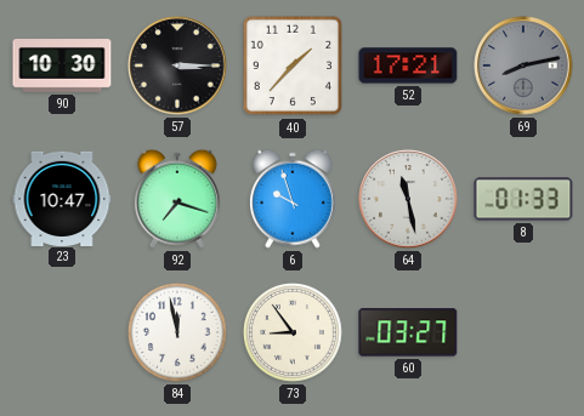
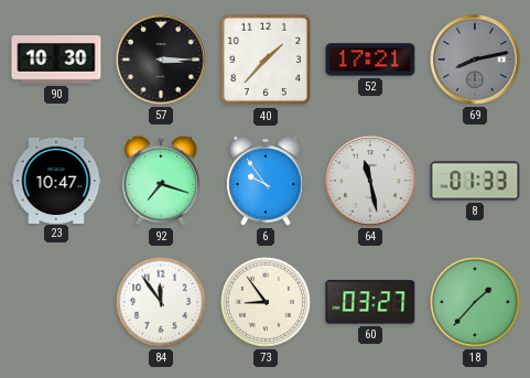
6: 9:57 -> 9:54 (266, 181)
84: 11:58 -> 11:54 (162, 303)
18: none -> 1:37 (476, 303)
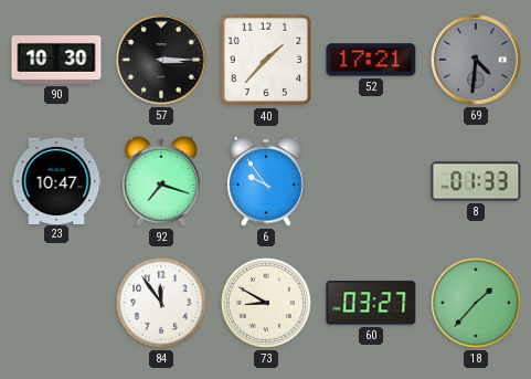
69: 8:13 -> 4:31 (476, 60)
64: 11:28 -> none (370, 181)
73: 8:54 -> 8:50 (267, 304)
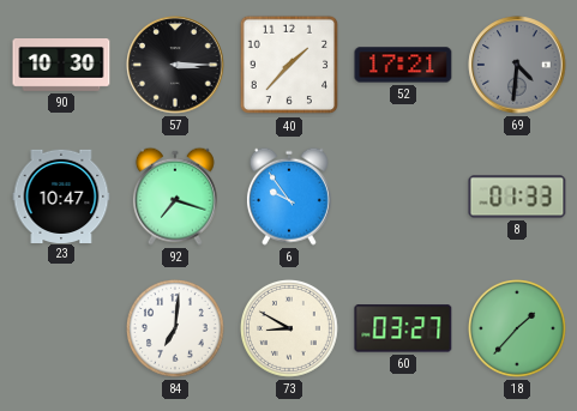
84: 11:54 -> 7:01 (176, 330)
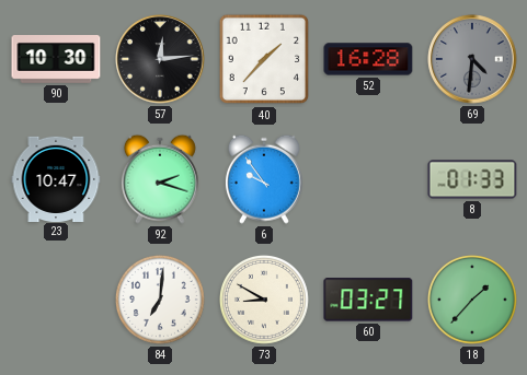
57: 3:15 -> 12:14 (160, 59)
52: 17:21 -> 16:28 (368, 59)
92: 7:18 -> 2:18 (160, 179)
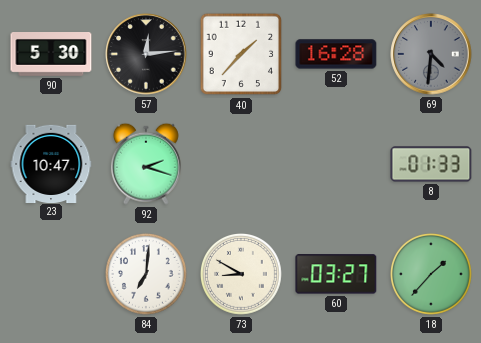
90: 10:30 -> 5:30 (51, 55)
6: 9:54 -> none (264, 179)
